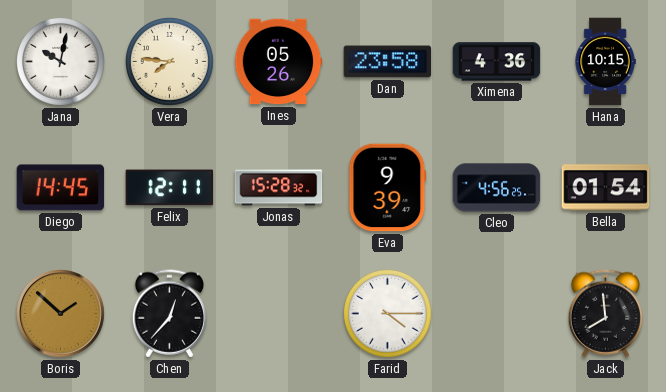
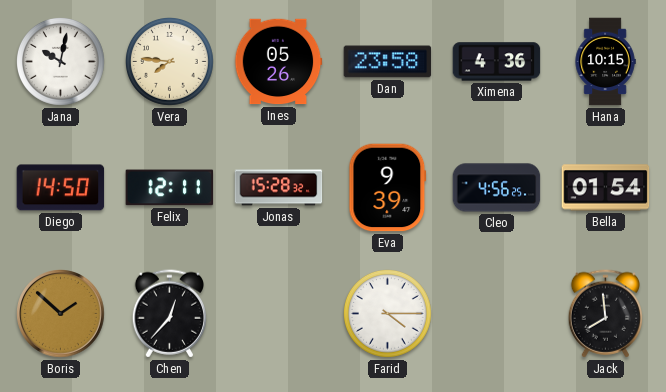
Diego: 14:45 -> 14:50 (61, 188)
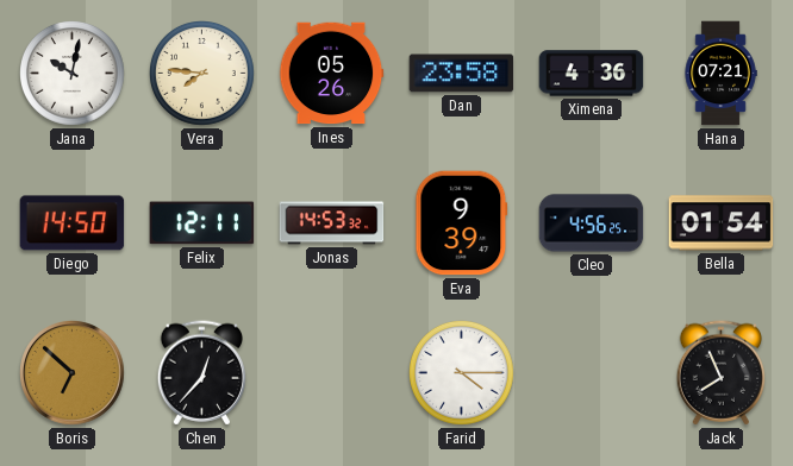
Hana: 10:15 -> 07:21 (720, 74)
Jonas: 15:28 -> 14:53 (332, 223)
Boris: 1:52 -> 6:52 (73, 373)
Jack: 7:59 -> 7:56 (720, 373)
